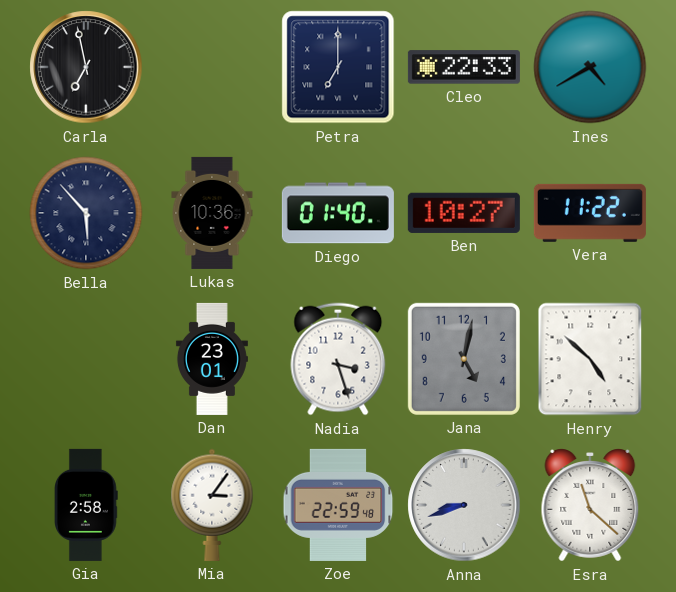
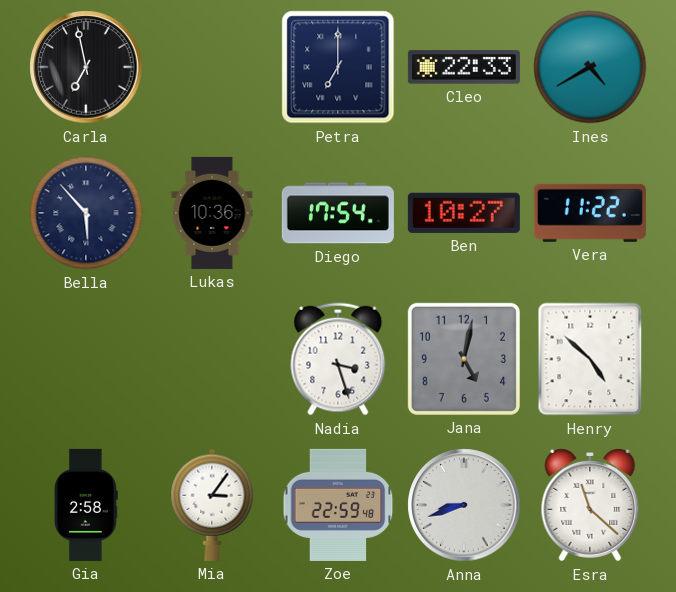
Diego: 01:40 -> 17:54 (338, 213)
Dan: 23:01 -> none (212, 359)
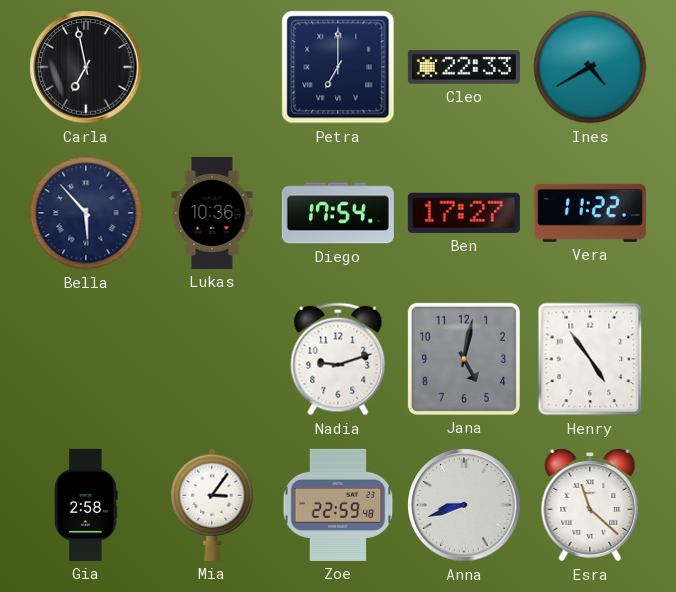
Ben: 10:27 -> 17:27 (464, 213)
Nadia: 3:27 -> 9:12 (338, 359)
Henry: 4:52 -> 4:54 (590, 359)
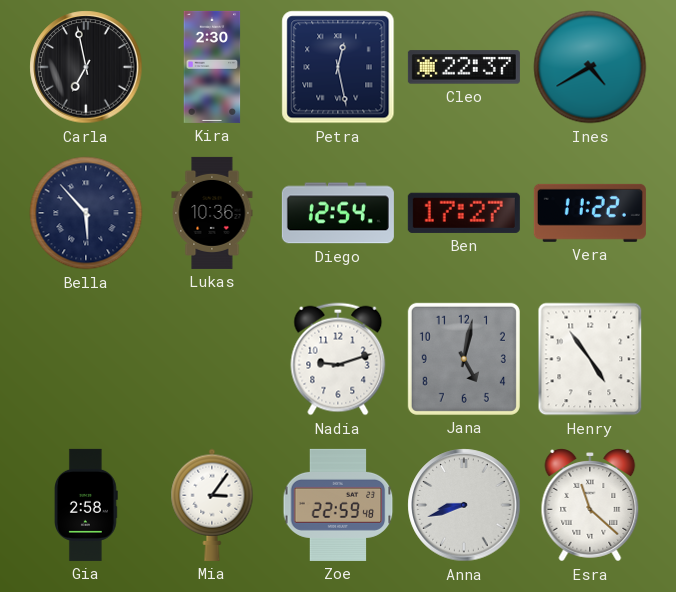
Kira: none -> 2:30 (212, 67)
Petra: 7:00 -> 12:28 (338, 67)
Cleo: 22:33 -> 22:37 (464, 67)
Diego: 17:54 -> 12:54 (338, 213)
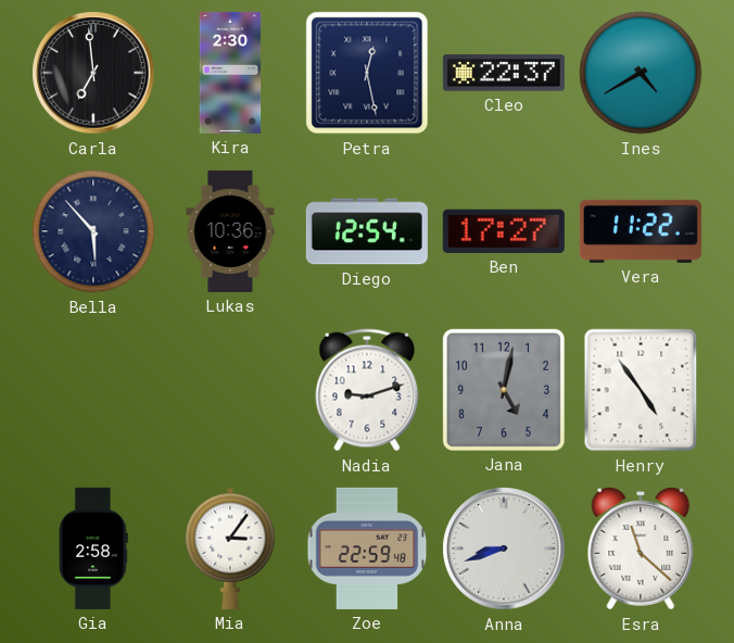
Carla: 6:58 -> 6:59 (93, 73)
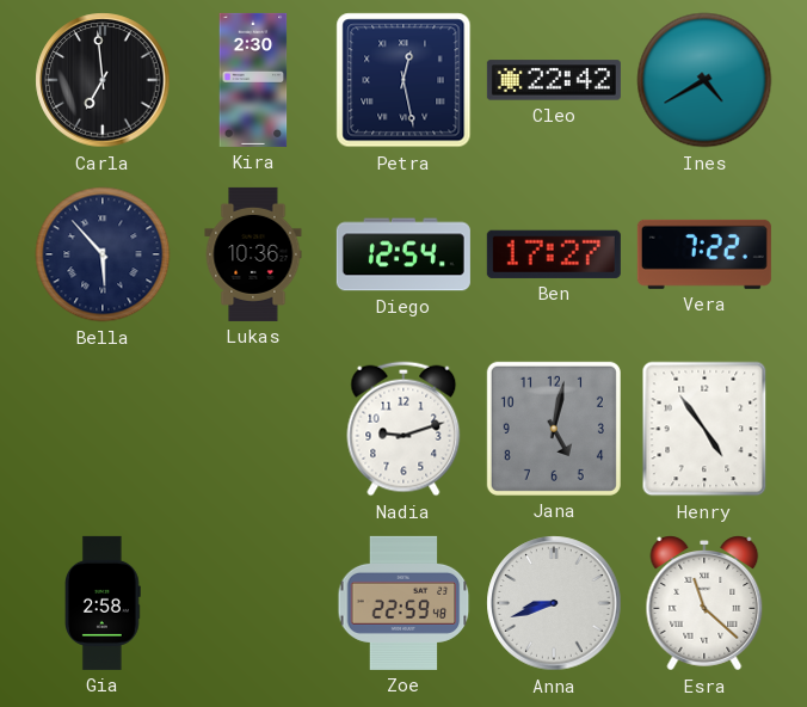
Cleo: 22:37 -> 22:42 (554, 80)
Vera: 11:22 -> 7:22 (704, 254)
Mia: 3:06 -> none (230, 549)
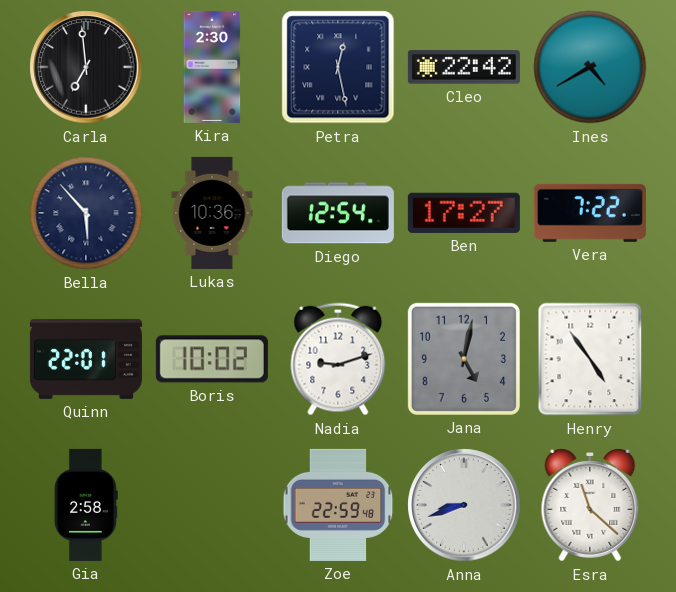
Quinn: none -> 22:01 (86, 359)
Boris: none -> 10:02 (212, 359)
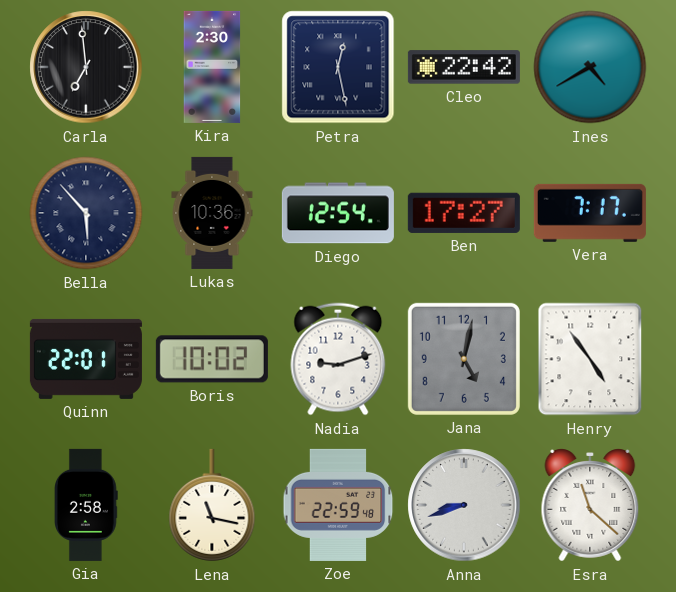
Vera: 7:22 -> 7:17 (590, 213)
Lena: none -> 11:17 (212, 505)
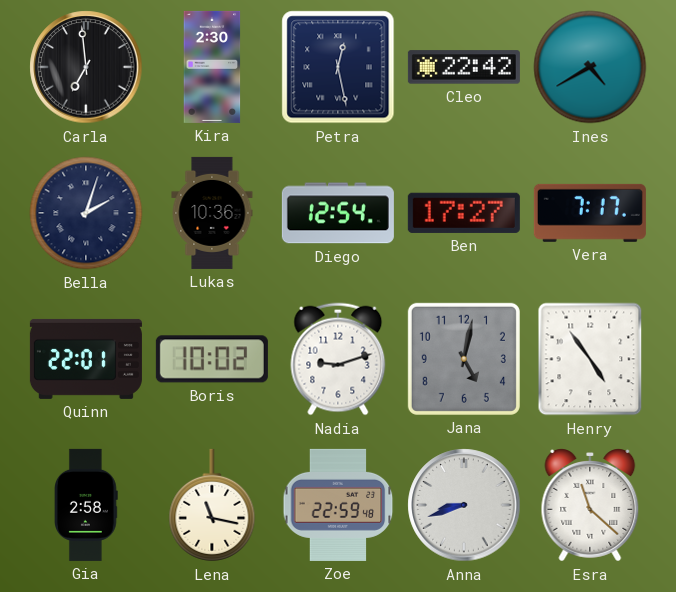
Bella: 5:53 -> 2:03 (86, 213)
